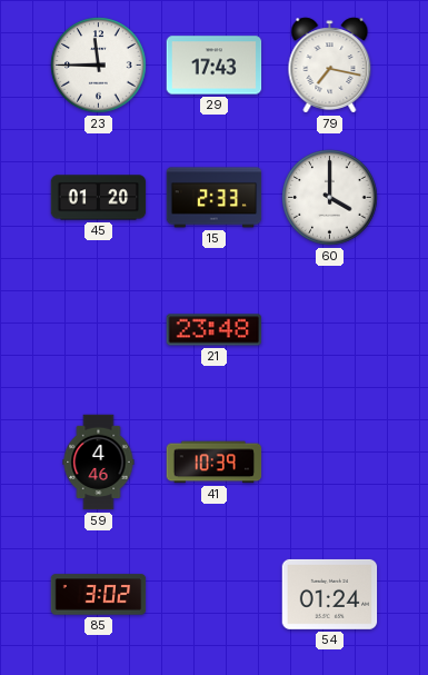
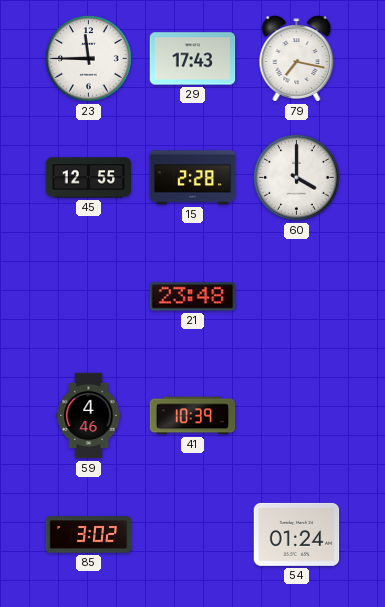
45: 01:20 -> 12:55 (89, 178)
15: 2:33 -> 2:28 (193, 178)
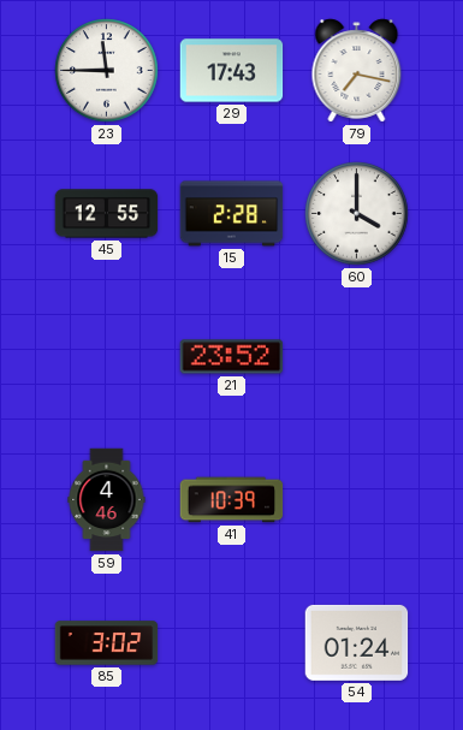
21: 23:48 -> 23:52 (232, 357)
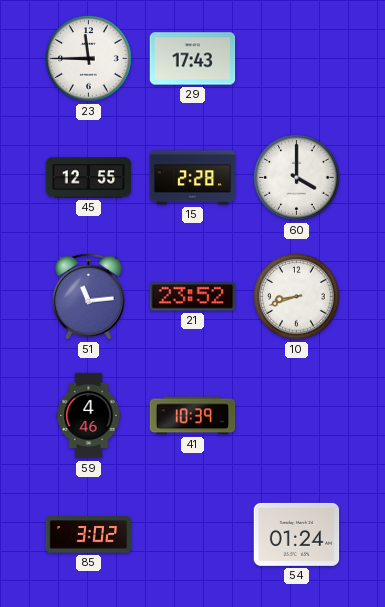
79: 7:17 -> none (357, 71)
51: none -> 11:14 (89, 296)
10: none -> 8:42 (297, 297)
